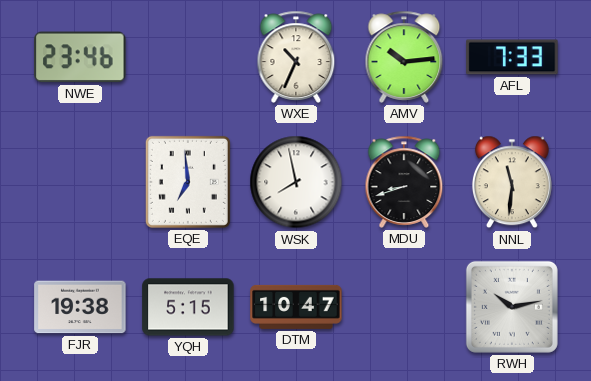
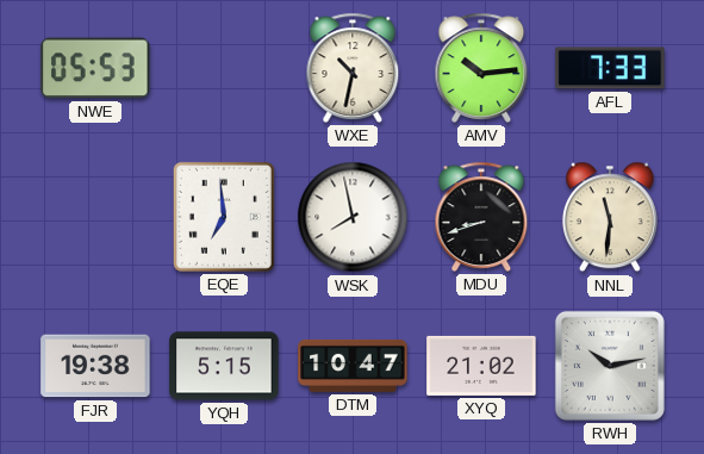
NWE: 23:46 -> 05:53 (95, 68)
WXE: 10:34 -> 10:32 (353, 68)
XYQ: none -> 21:02 (481, 366)
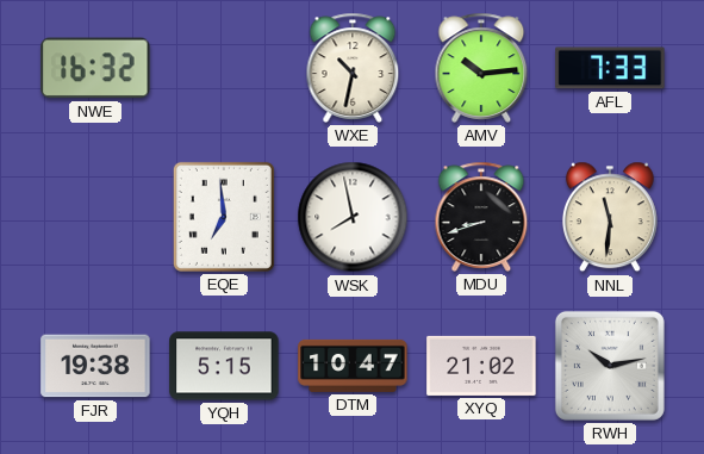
NWE: 05:53 -> 16:32 (95, 68)
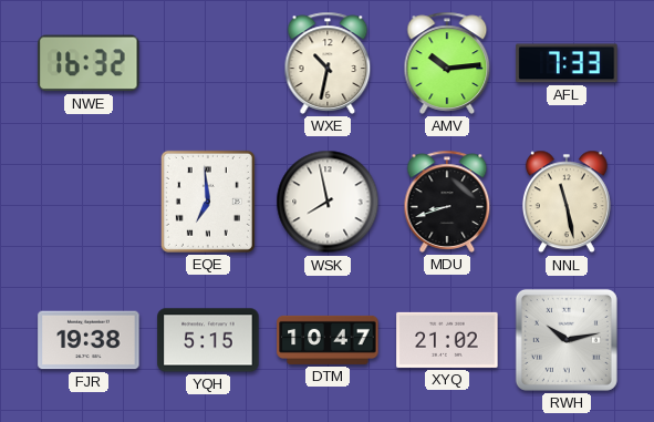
NNL: 11:31 -> 11:28 (567, 202)
